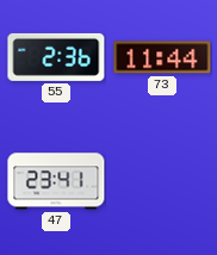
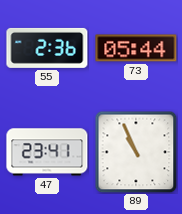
73: 11:44 -> 05:44 (136, 48)
89: none -> 10:56 (136, 152)
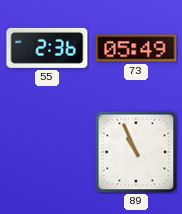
73: 05:44 -> 05:49 (136, 48)
47: 23:41 -> none (47, 152)
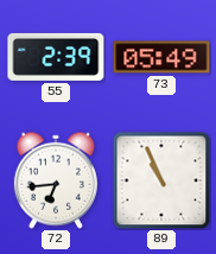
55: 2:36 -> 2:39 (56, 57)
72: none -> 6:44 (56, 180)
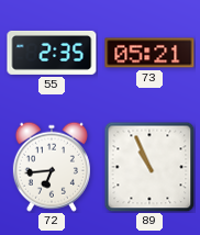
55: 2:39 -> 2:35 (52, 53)
73: 05:49 -> 05:21 (149, 53)
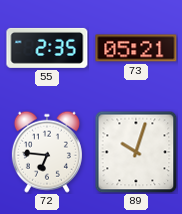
72: 6:44 -> 6:46 (47, 152)
89: 10:56 -> 10:03 (136, 152)
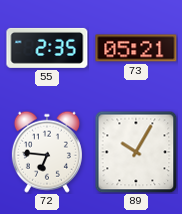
89: 10:03 -> 10:05 (136, 152)
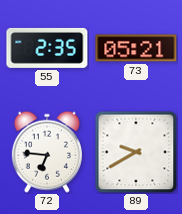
89: 10:05 -> 9:40 (136, 152)
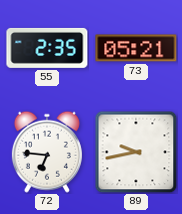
89: 9:40 -> 9:43 (136, 152)
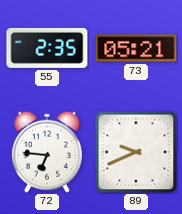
89: 9:43 -> 9:41 (136, 152)
